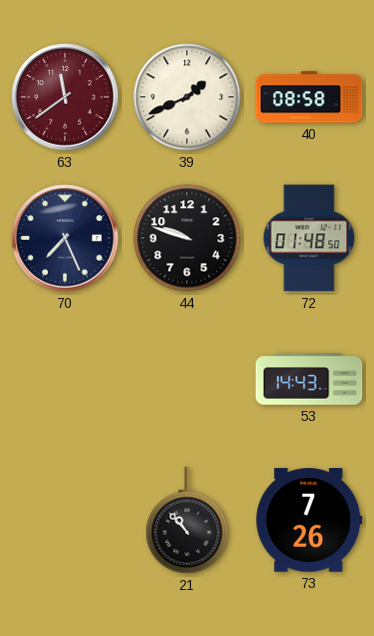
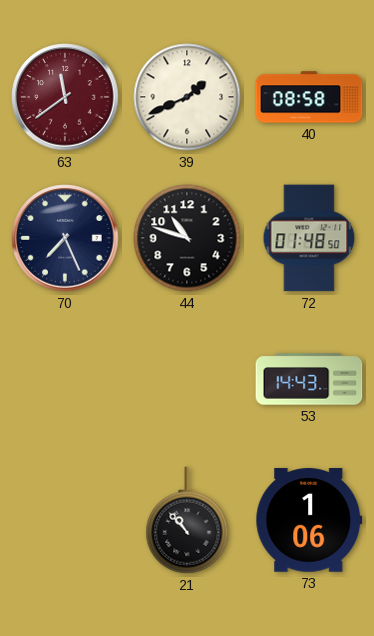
44: 9:48 -> 10:48 (187, 238)
73: 7:26 -> 1:06 (309, 520)
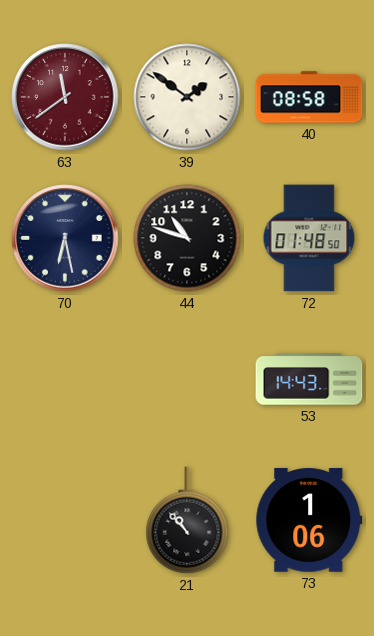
39: 1:41 -> 1:51 (187, 97)
70: 7:26 -> 6:28 (65, 238)
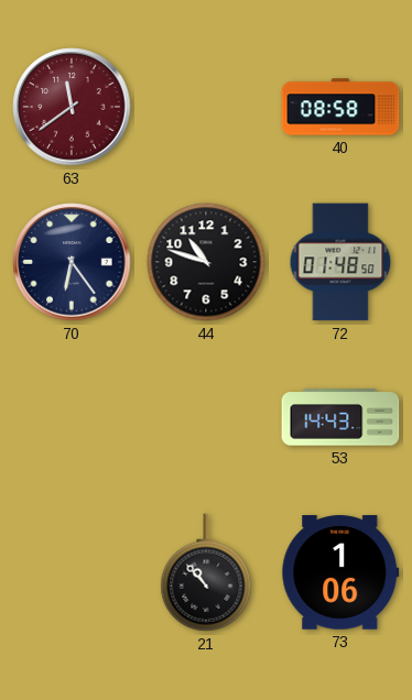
39: 1:51 -> none (187, 97)
70: 6:28 -> 6:24 (72, 262)
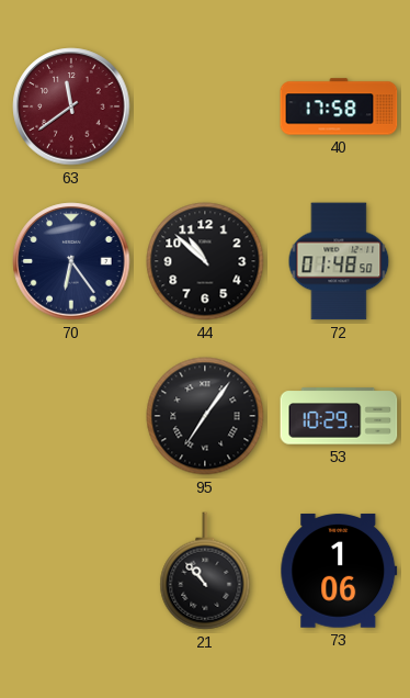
40: 08:58 -> 17:58 (339, 106)
44: 10:48 -> 10:52 (205, 261)
95: none -> 7:06 (205, 416)
53: 14:43 -> 10:29 (339, 416)
